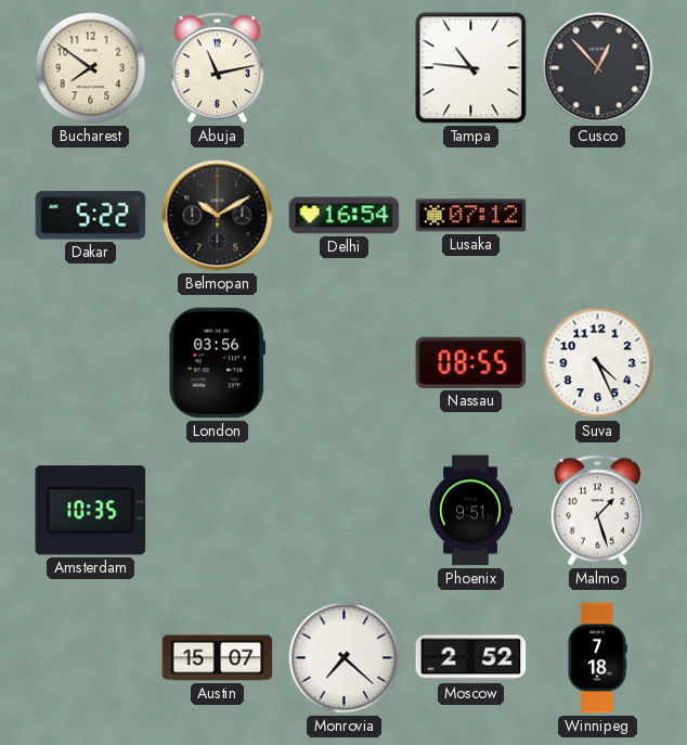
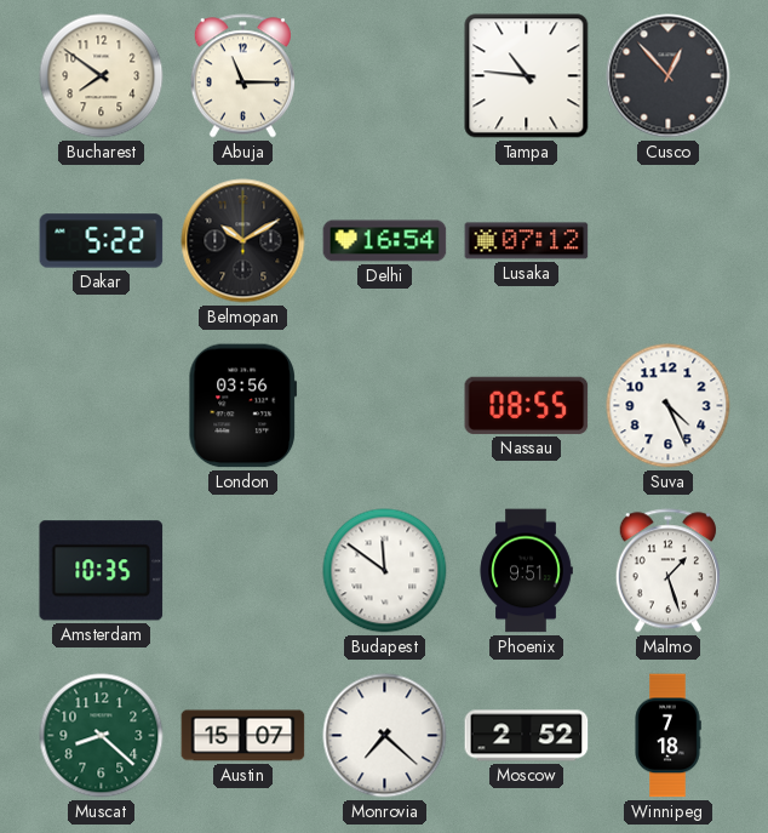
Abuja: 11:13 -> 11:15 (242, 76)
Budapest: none -> 11:51 (385, 571)
Muscat: none -> 8:22 (102, 736)
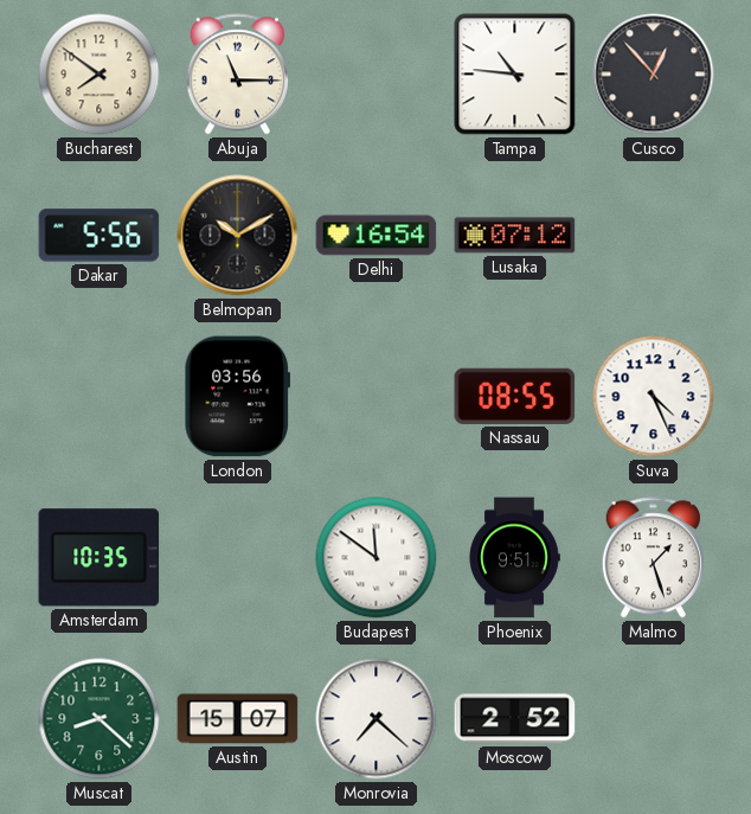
Dakar: 5:22 -> 5:56 (100, 236)
Winnipeg: 7:18 -> none (667, 736)
